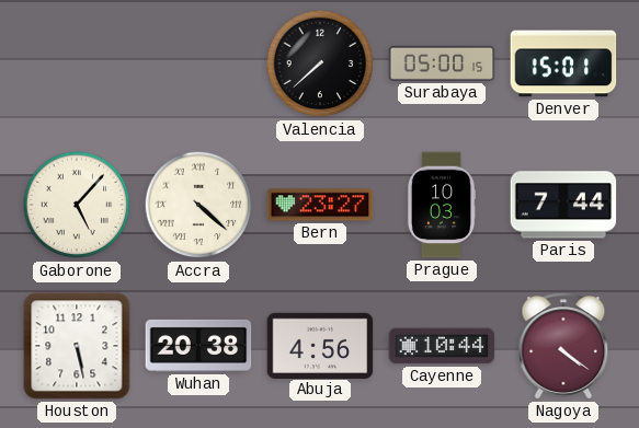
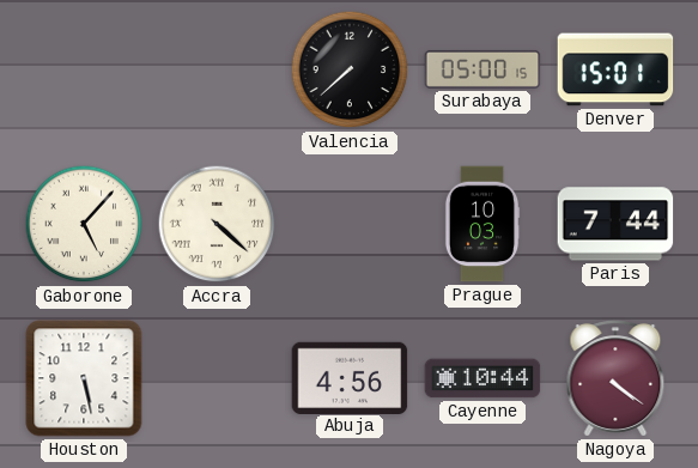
Bern: 23:27 -> none (320, 205)
Wuhan: 20:38 -> none (198, 346)
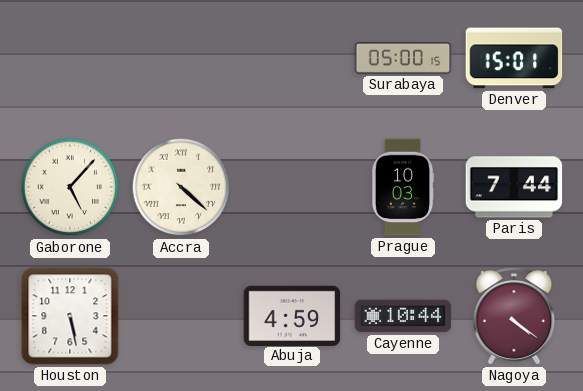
Valencia: 7:38 -> none (350, 69)
Abuja: 4:56 -> 4:59 (292, 315)
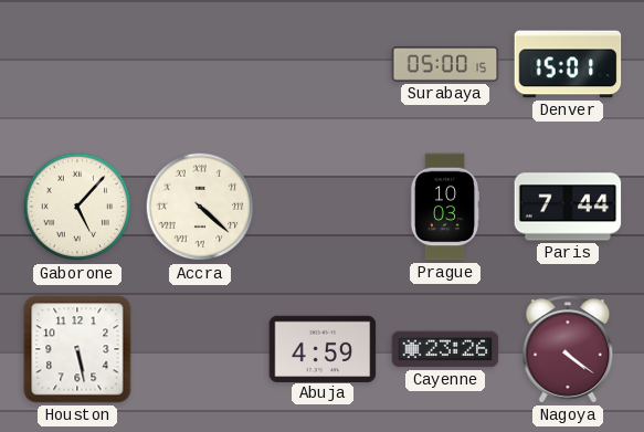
Cayenne: 10:44 -> 23:26 (445, 349)
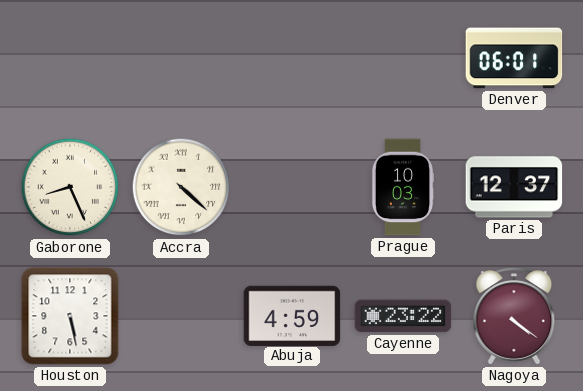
Surabaya: 05:00 -> none (445, 64)
Denver: 15:01 -> 06:01 (514, 58)
Gaborone: 5:07 -> 8:26 (70, 187)
Paris: 7:44 -> 12:37 (514, 187)
Cayenne: 23:26 -> 23:22 (403, 316)
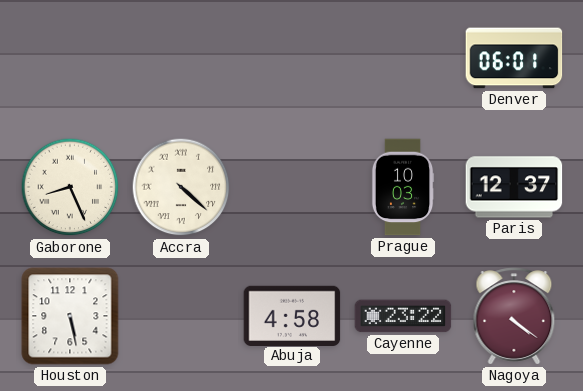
Abuja: 4:59 -> 4:58 (292, 315)
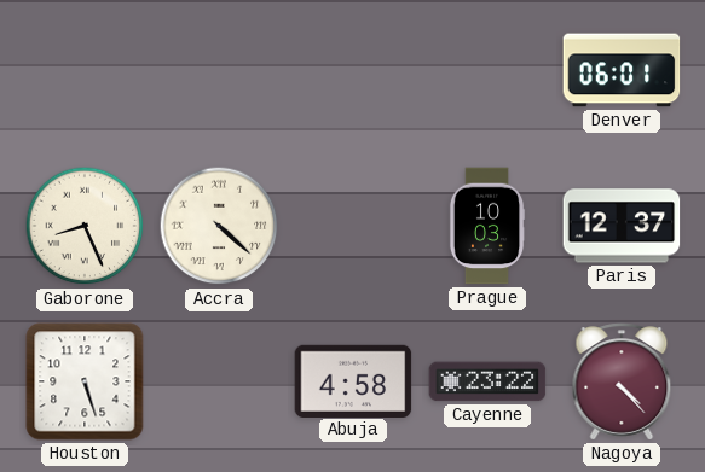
Houston: 5:28 -> 5:27 (85, 381)
Nagoya: 4:21 -> 4:23 (622, 381)
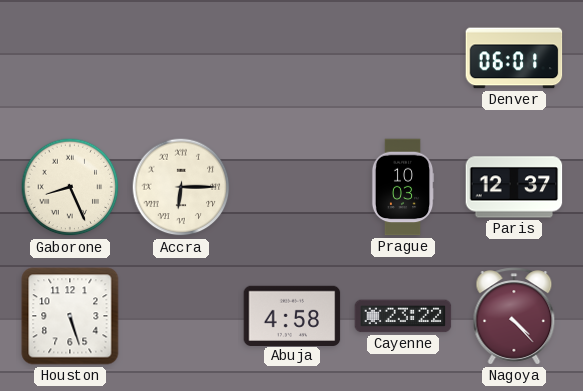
Accra: 4:22 -> 6:15 (181, 187)
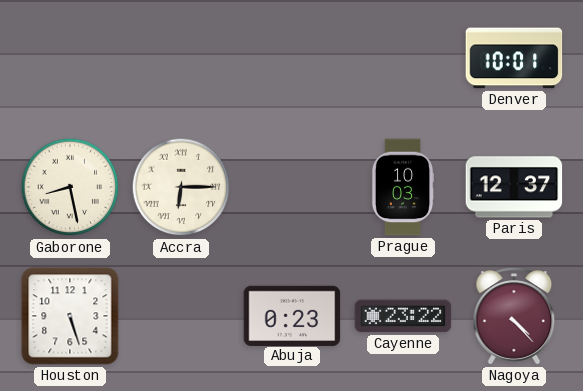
Denver: 06:01 -> 10:01 (514, 58)
Gaborone: 8:26 -> 8:28 (70, 187)
Abuja: 4:58 -> 0:23 (292, 315)
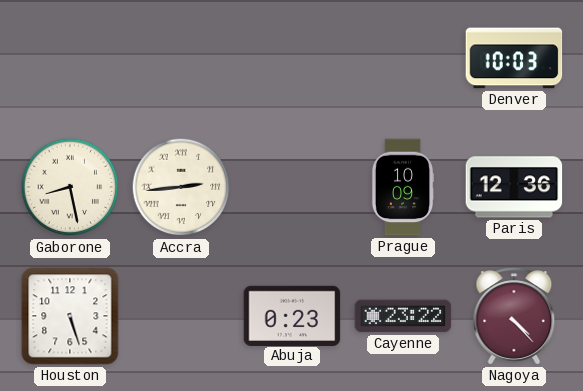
Denver: 10:01 -> 10:03 (514, 58)
Accra: 6:15 -> 2:44 (181, 187)
Prague: 10:03 -> 10:09 (403, 187)
Paris: 12:37 -> 12:36 (514, 187)
